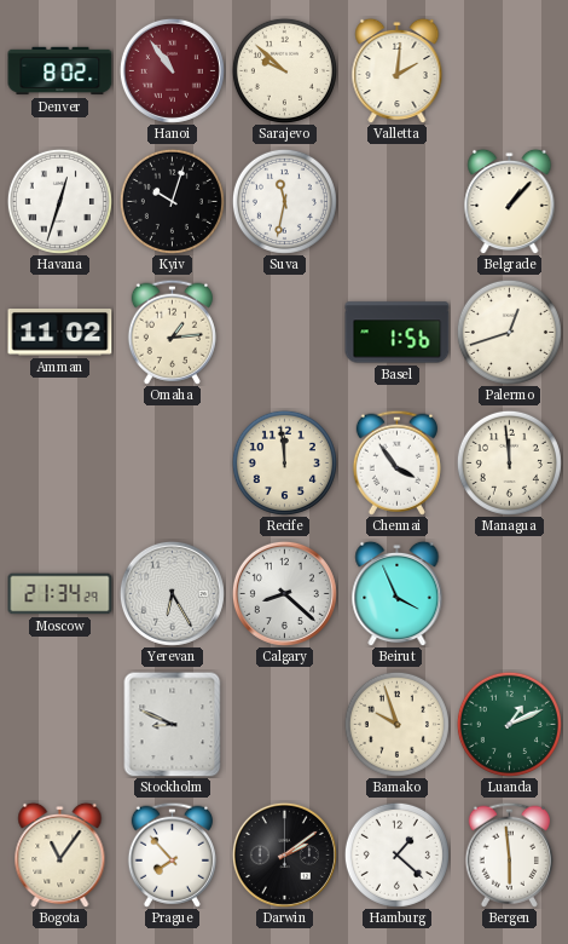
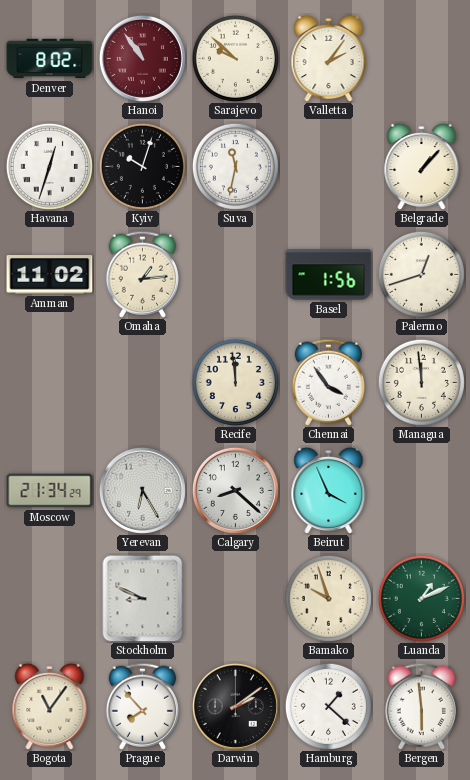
Valletta: 2:01 -> 2:06 (329, 58)
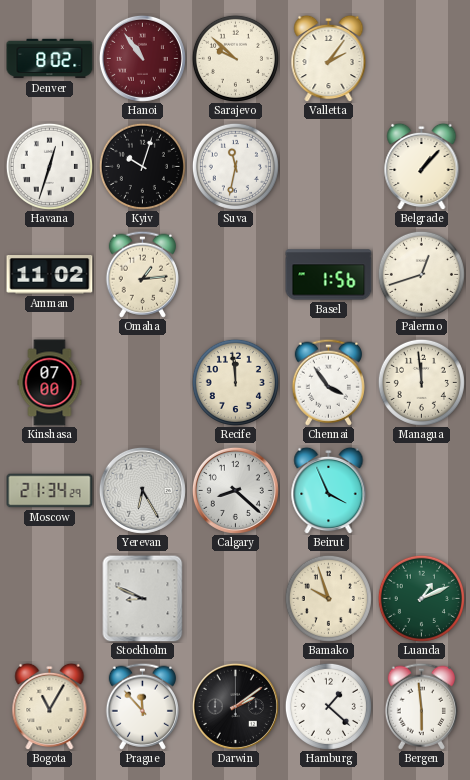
Kinshasa: none -> 07:00 (50, 383)
Bogota: 11:06 -> 11:05 (50, 706)
Prague: 7:53 -> 11:53 (142, 706)
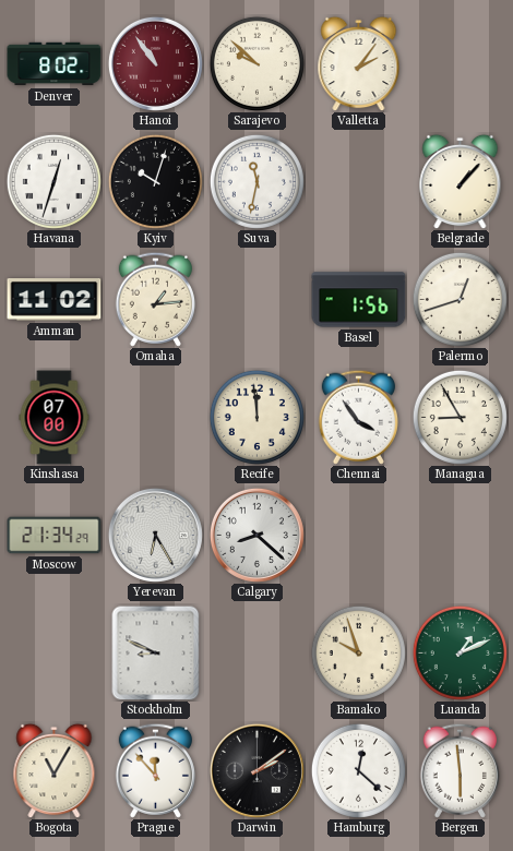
Managua: 11:59 -> 8:55 (460, 417)
Beirut: 3:56 -> none (329, 490)
Hamburg: 1:22 -> 12:22 (358, 770)
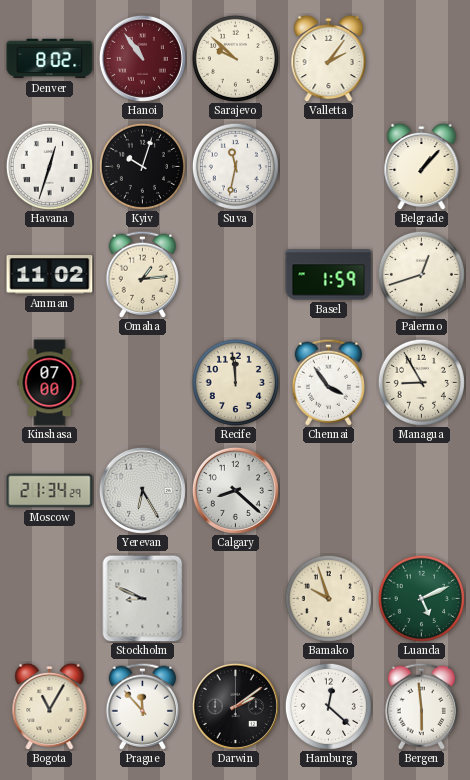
Basel: 1:56 -> 1:59 (329, 275)
Luanda: 1:11 -> 5:11 (421, 598)
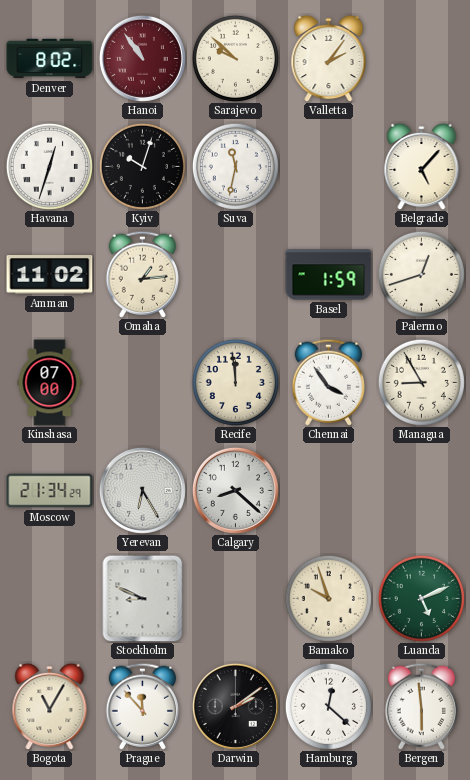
Belgrade: 1:07 -> 5:07 (422, 166)
